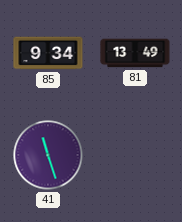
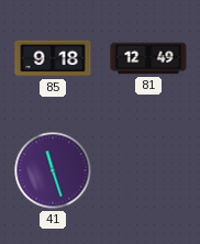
85: 9:34 -> 9:18 (53, 58)
81: 13:49 -> 12:49 (148, 58)
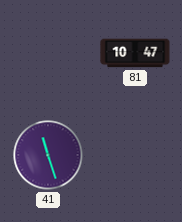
85: 9:18 -> none (53, 58)
81: 12:49 -> 10:47 (135, 53)
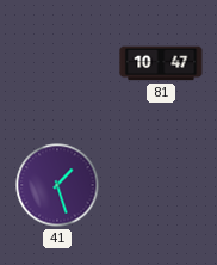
41: 11:27 -> 1:27 (57, 185)
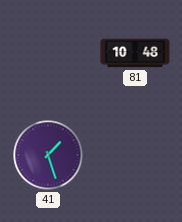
81: 10:47 -> 10:48 (135, 53)
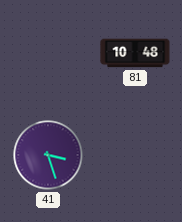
41: 1:27 -> 3:27 (48, 155)
